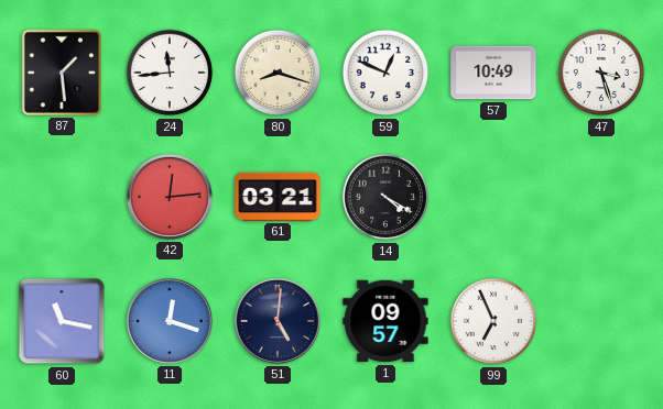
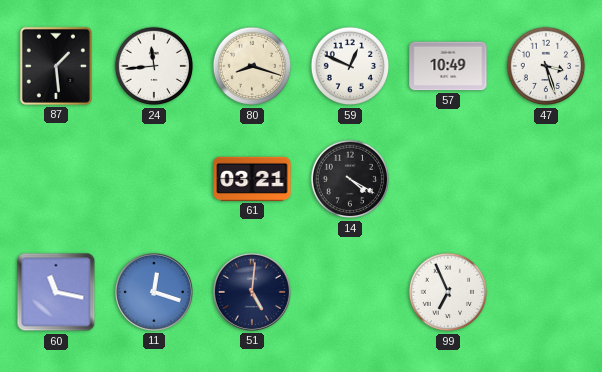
42: 12:14 -> none (170, 197)
1: 09:57 -> none (385, 321)
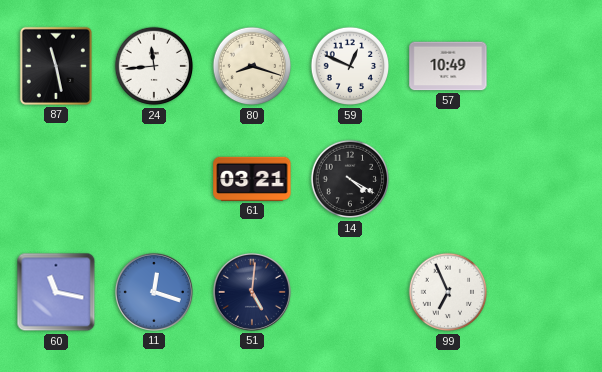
87: 1:29 -> 11:28 (56, 66)
47: 3:27 -> none (546, 66)
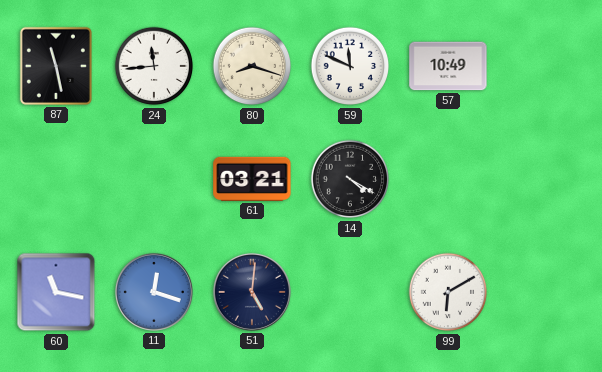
59: 12:49 -> 11:49 (350, 66)
99: 6:56 -> 6:10 (448, 292)
